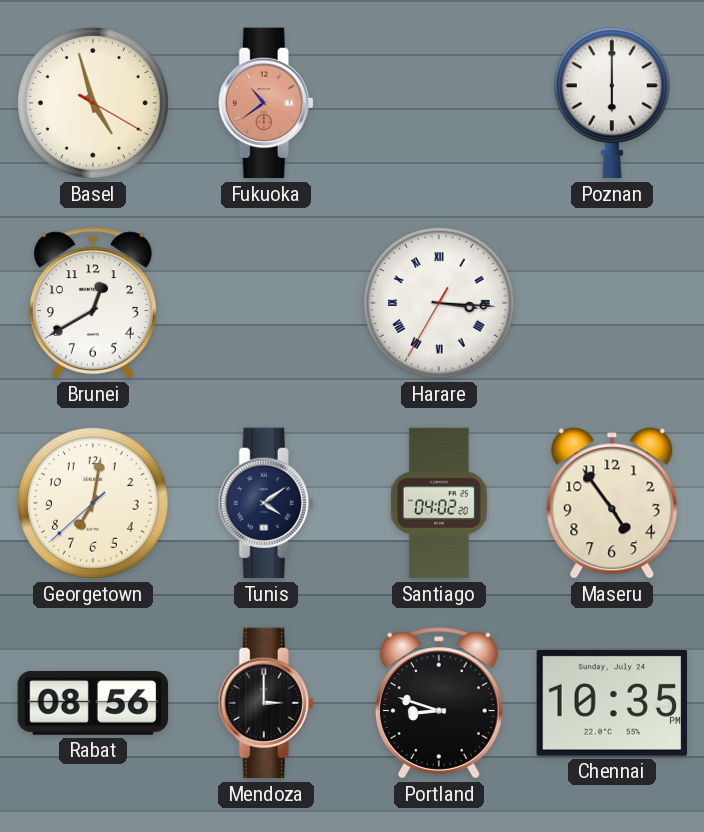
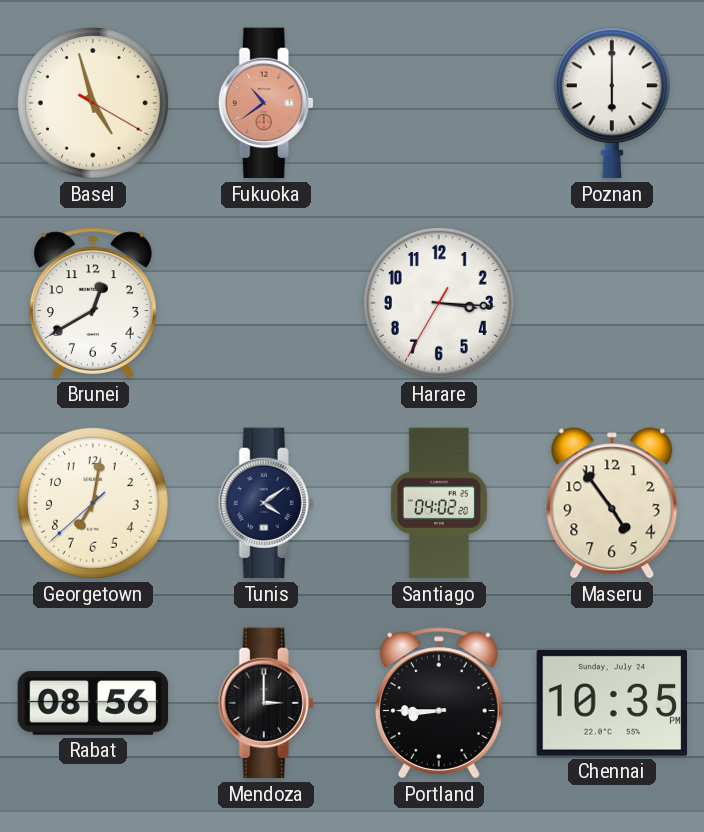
Harare numerals: Roman -> Arabic (439, 303)
Portland: 8:48 -> 8:45 (439, 703)
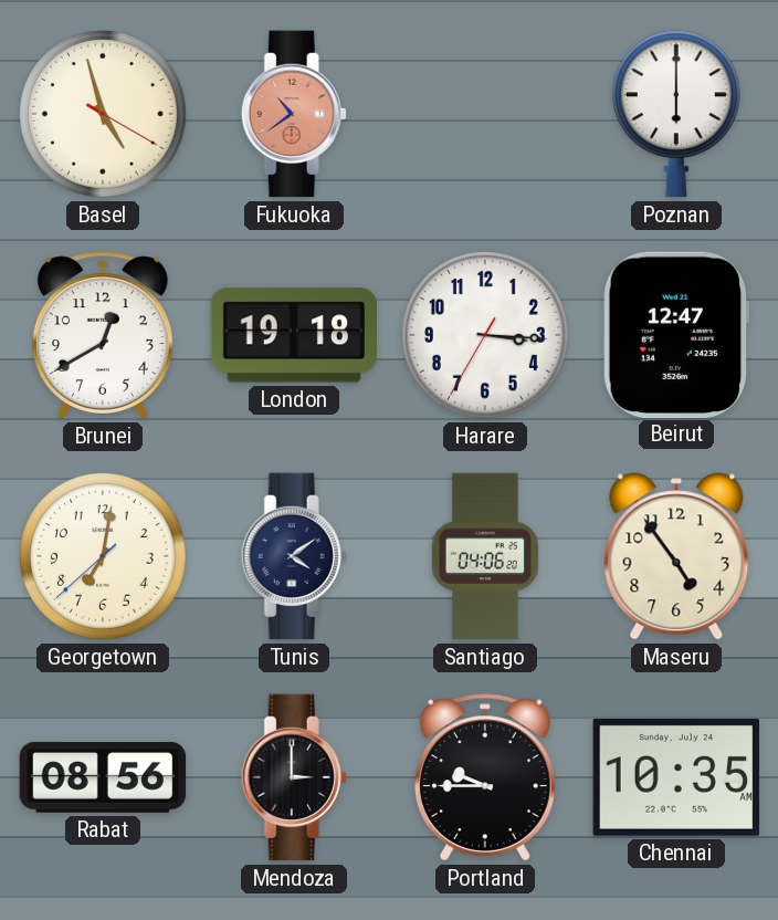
London: none -> 19:18 (293, 335)
Beirut: none -> 12:47 (676, 334)
Santiago: 04:02 -> 04:06 (485, 556)
Portland: 8:45 -> 9:45 (485, 777)
Chennai: 10:35 PM -> 10:35 AM (676, 777)
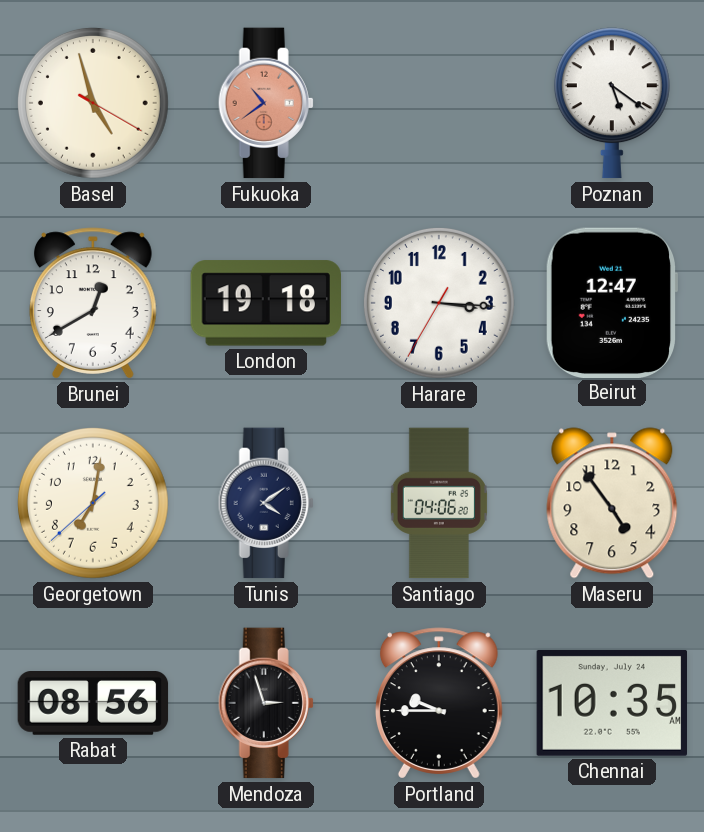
Poznan: 6:00 -> 5:21 (612, 103)
Mendoza: 3:00 -> 2:57 (266, 703)
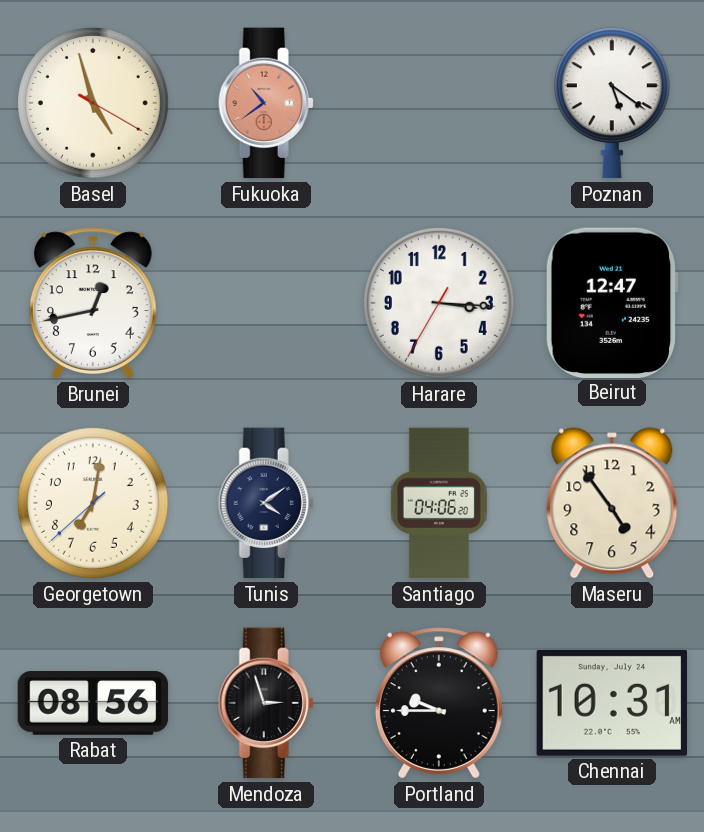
Brunei: 12:40 -> 12:43 (93, 303)
London: 19:18 -> none (265, 303)
Chennai: 10:35 -> 10:31 (612, 703)
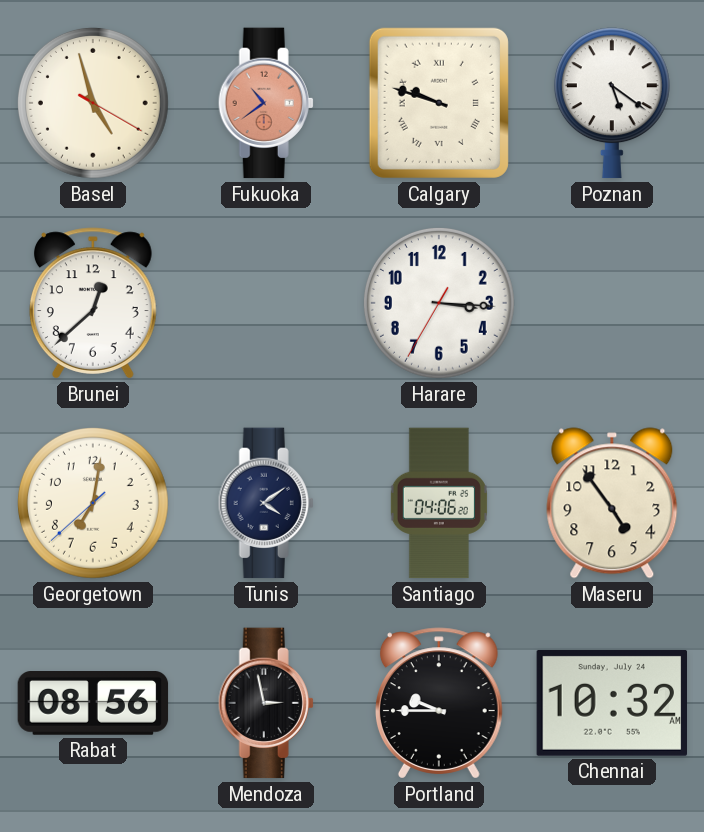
Calgary: none -> 9:48 (439, 103)
Brunei: 12:43 -> 12:38 (93, 303)
Beirut: 12:47 -> none (612, 302)
Mendoza: 2:57 -> 2:58 (266, 703)
Chennai: 10:31 -> 10:32 (612, 703)
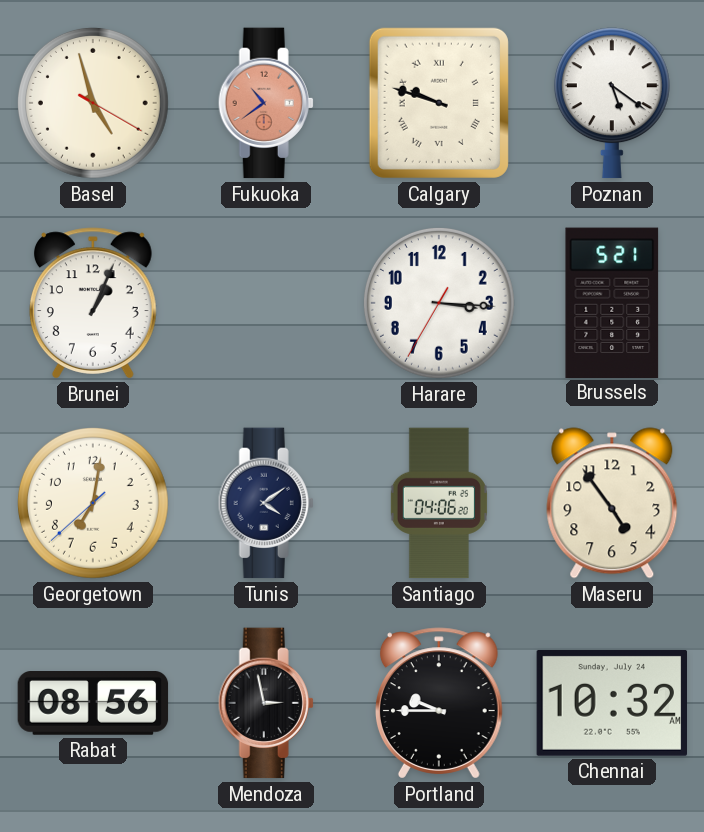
Brunei: 12:38 -> 1:04 (93, 303)
Brussels: none -> 5:21 (612, 302)
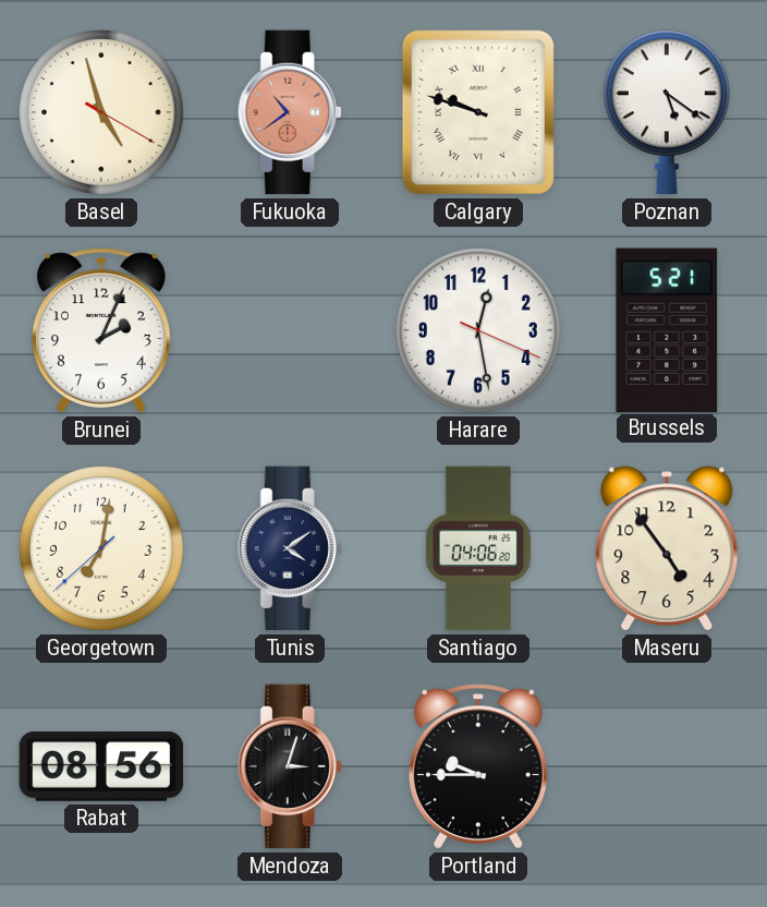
Brunei: 1:04 -> 2:04 (101, 330)
Harare: 3:15 -> 12:28 (478, 330)
Mendoza: 2:58 -> 3:03 (290, 766)
Chennai: 10:32 -> none (612, 703)
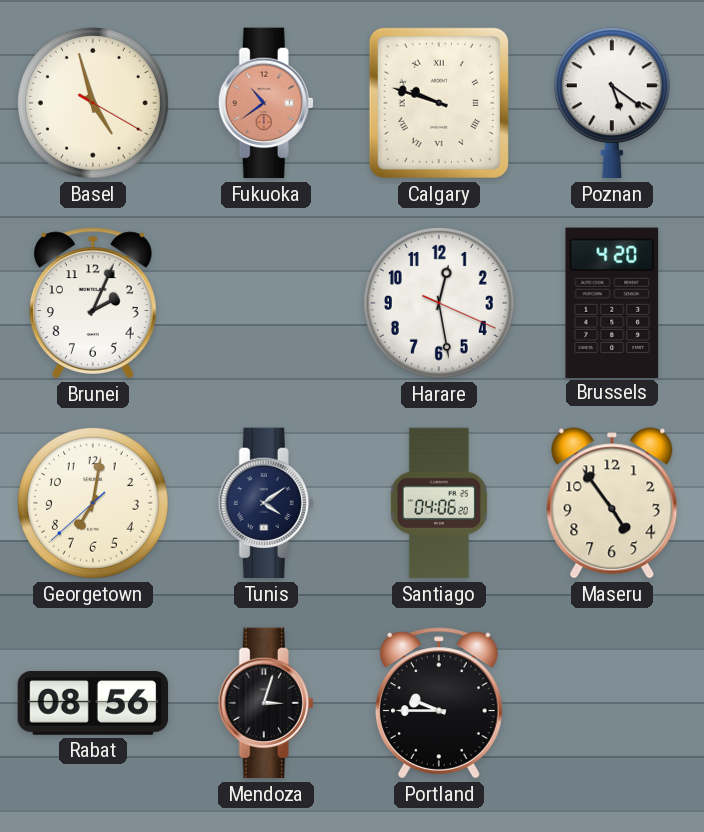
Brussels: 5:21 -> 4:20 (612, 302)
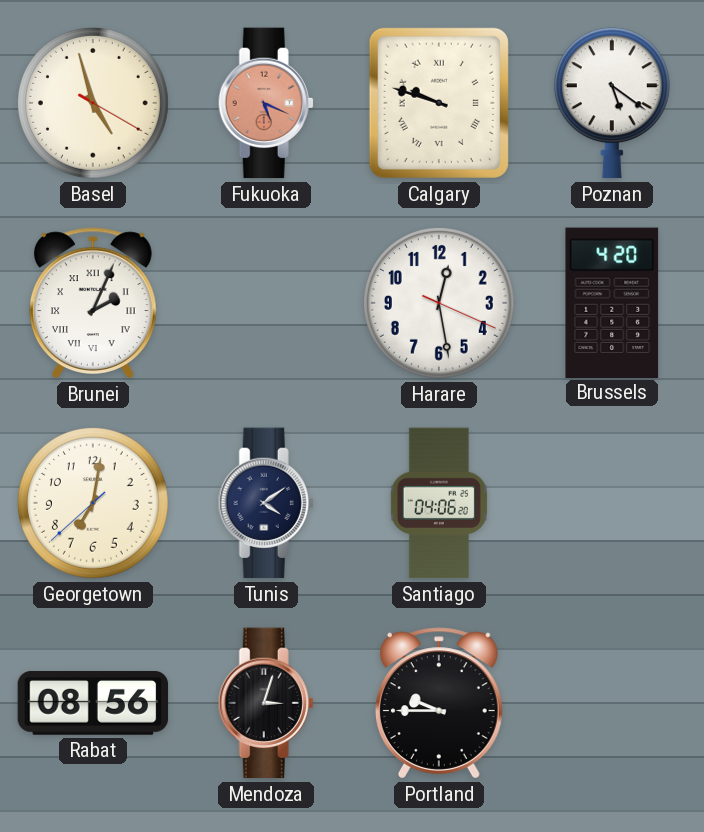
Fukuoka: 10:39 -> 5:19 (266, 103)
Brunei numerals: Arabic -> Roman (93, 303)
Maseru: 4:54 -> none (612, 503)
